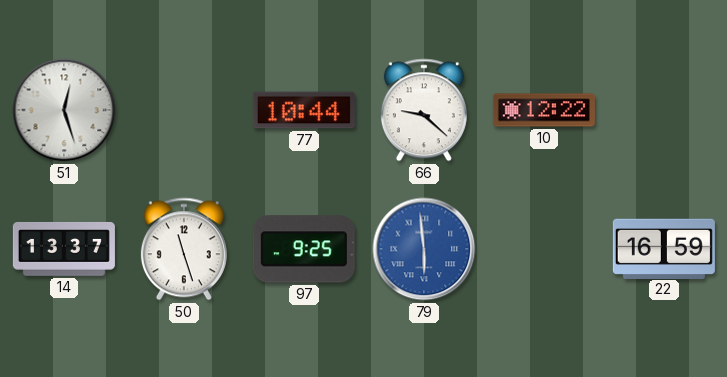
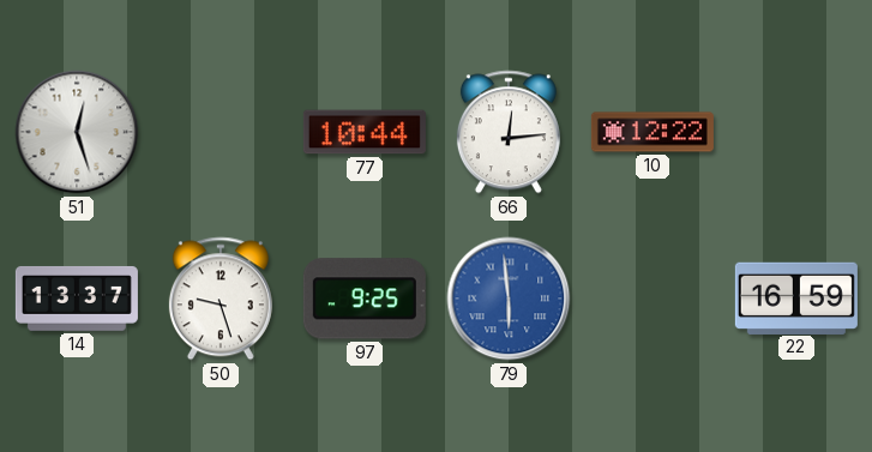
66: 9:22 -> 12:14 (509, 132)
50: 11:27 -> 9:27 (221, 299)
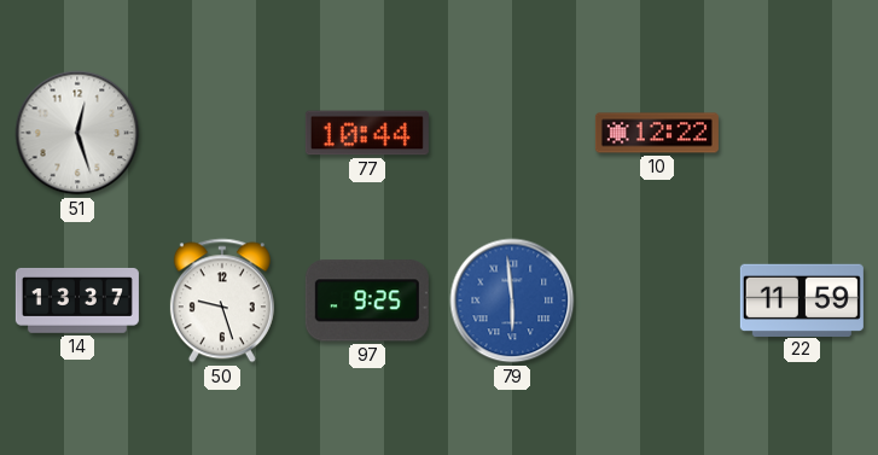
66: 12:14 -> none (509, 132)
22: 16:59 -> 11:59 (802, 299)
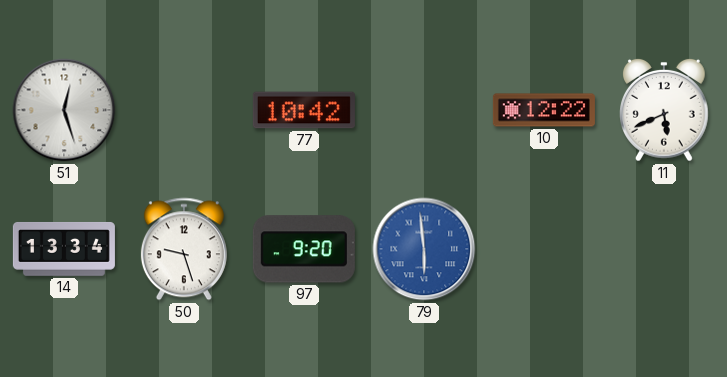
77: 10:44 -> 10:42 (304, 110)
11: none -> 5:41 (665, 110)
14: 13:37 -> 13:34 (64, 249)
97: 9:25 -> 9:20 (304, 249)
22: 11:59 -> none (802, 299)
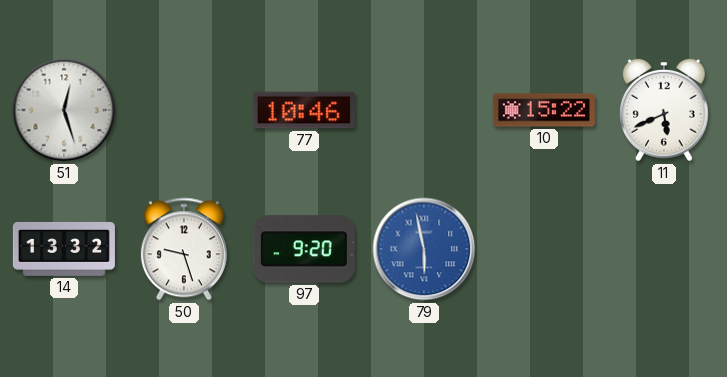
77: 10:42 -> 10:46 (304, 110)
10: 12:22 -> 15:22 (544, 110)
14: 13:34 -> 13:32 (64, 249)
79: 5:59 -> 5:58 (424, 249)
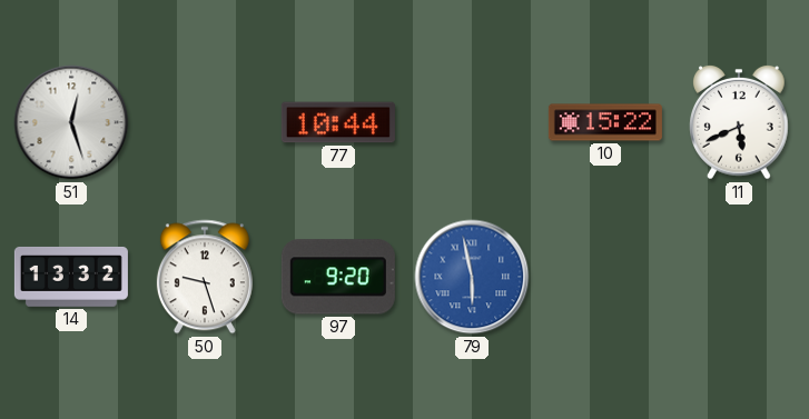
77: 10:46 -> 10:44 (338, 122)
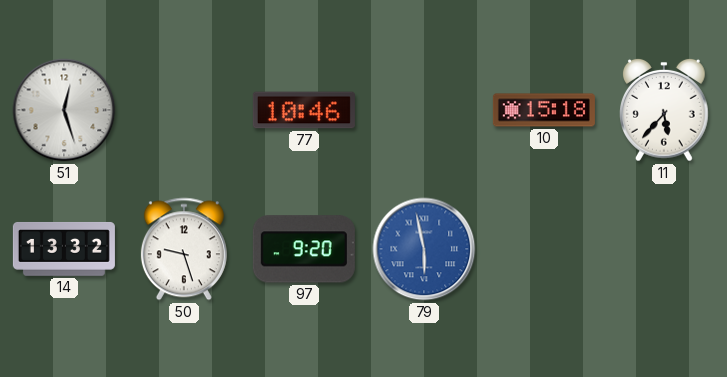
77: 10:44 -> 10:46 (304, 110)
10: 15:22 -> 15:18 (544, 110)
11: 5:41 -> 5:37 (665, 110)
